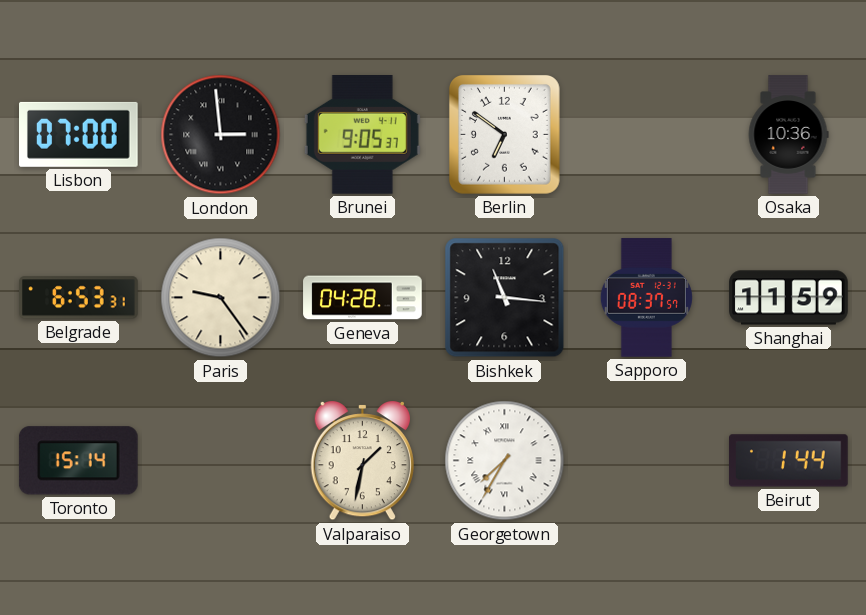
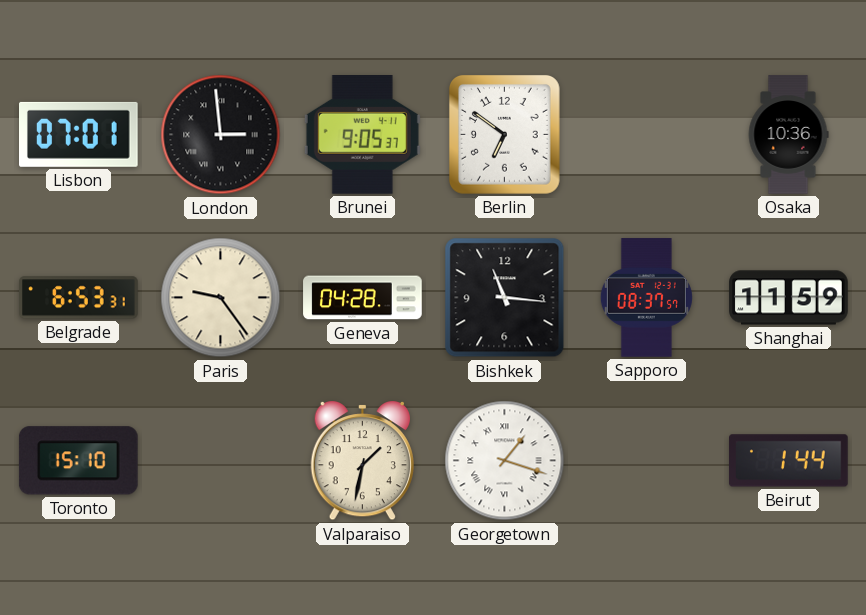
Lisbon: 07:00 -> 07:01 (79, 134)
Toronto: 15:14 -> 15:10 (78, 461)
Georgetown: 7:35 -> 1:18 (505, 461)
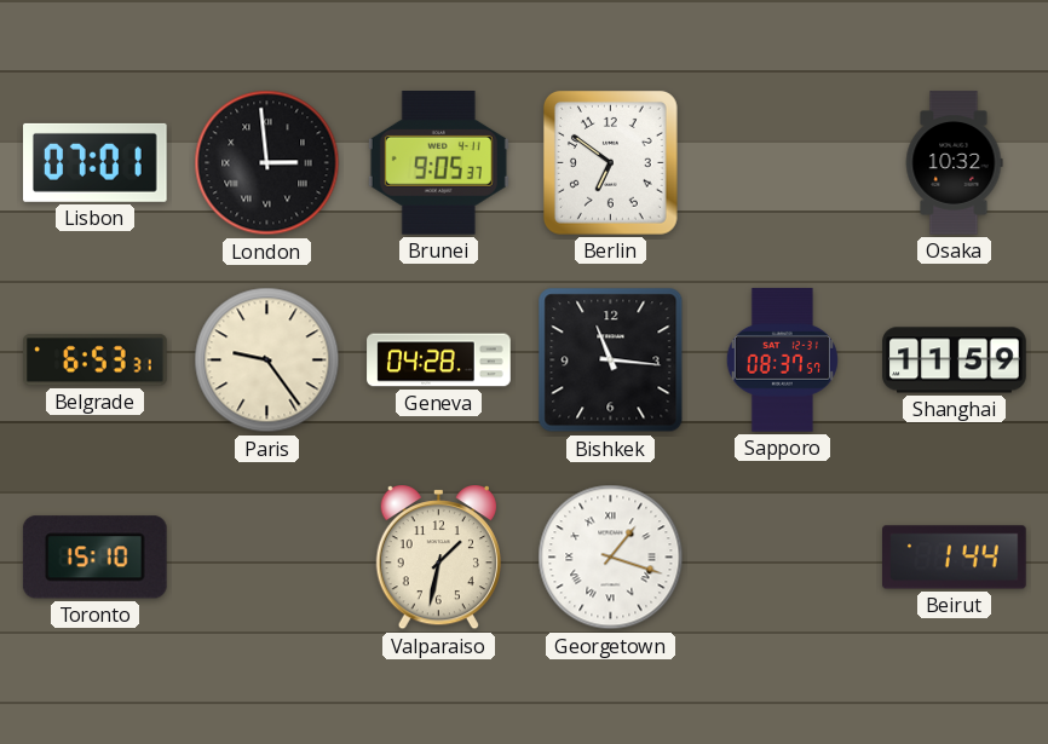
Osaka: 10:36 -> 10:32 (954, 163)
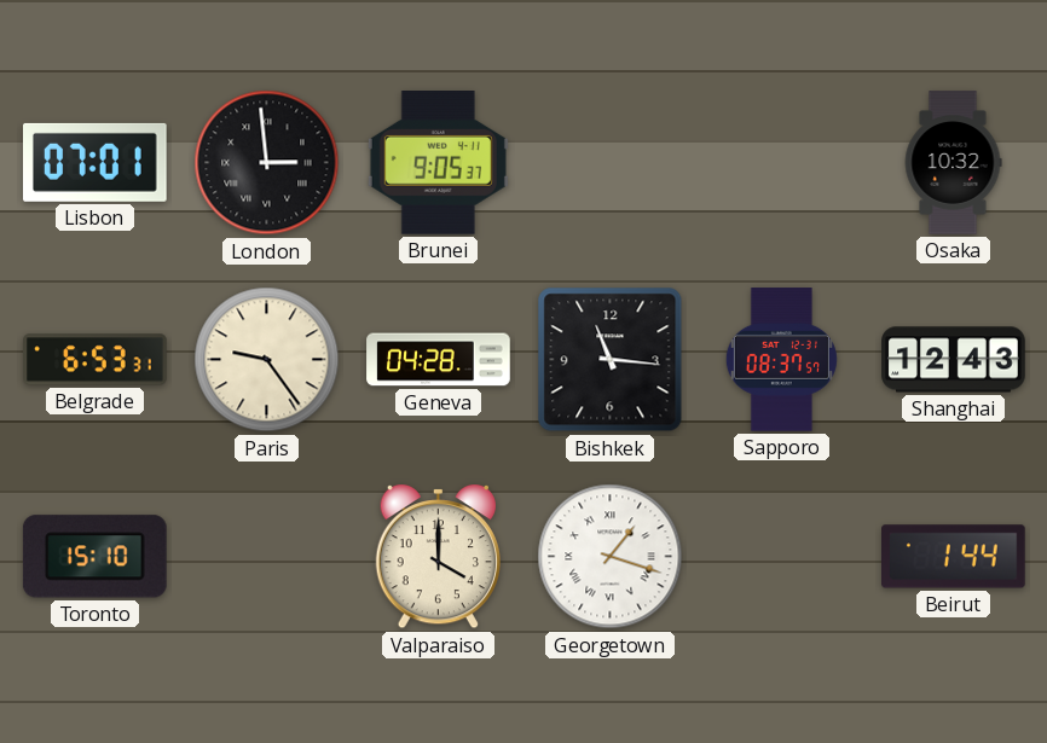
Berlin: 6:51 -> none (610, 162)
Shanghai: 11:59 -> 12:43 (954, 360)
Valparaiso: 1:32 -> 4:00 (438, 558)
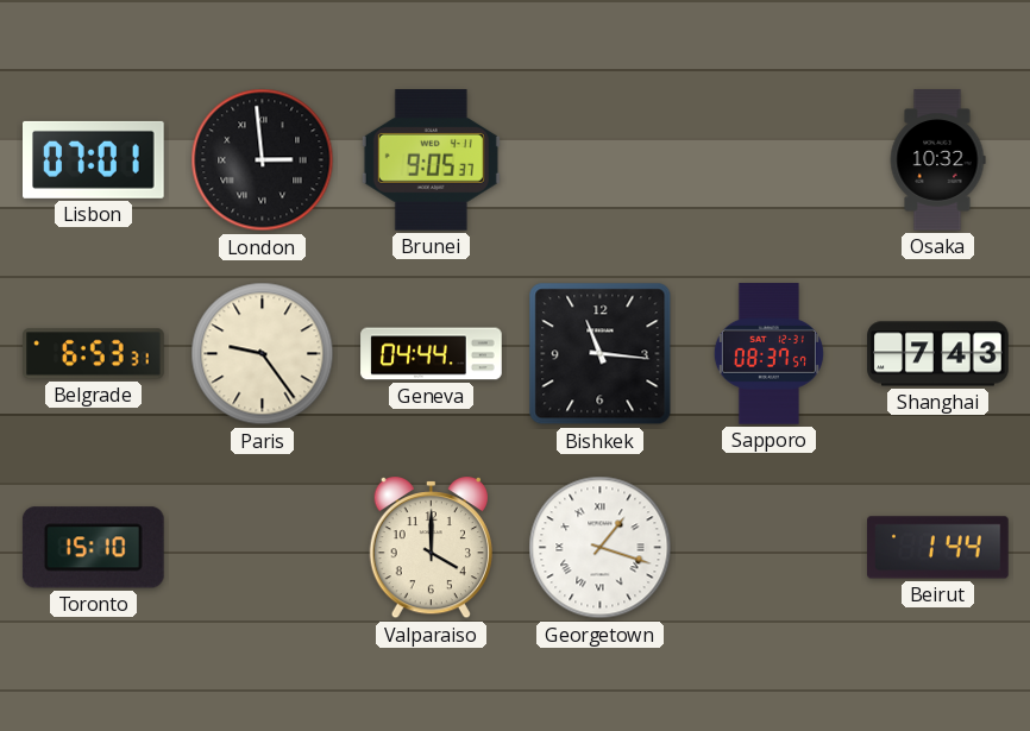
Geneva: 04:28 -> 04:44 (432, 354)
Shanghai: 12:43 -> 7:43 (938, 354)
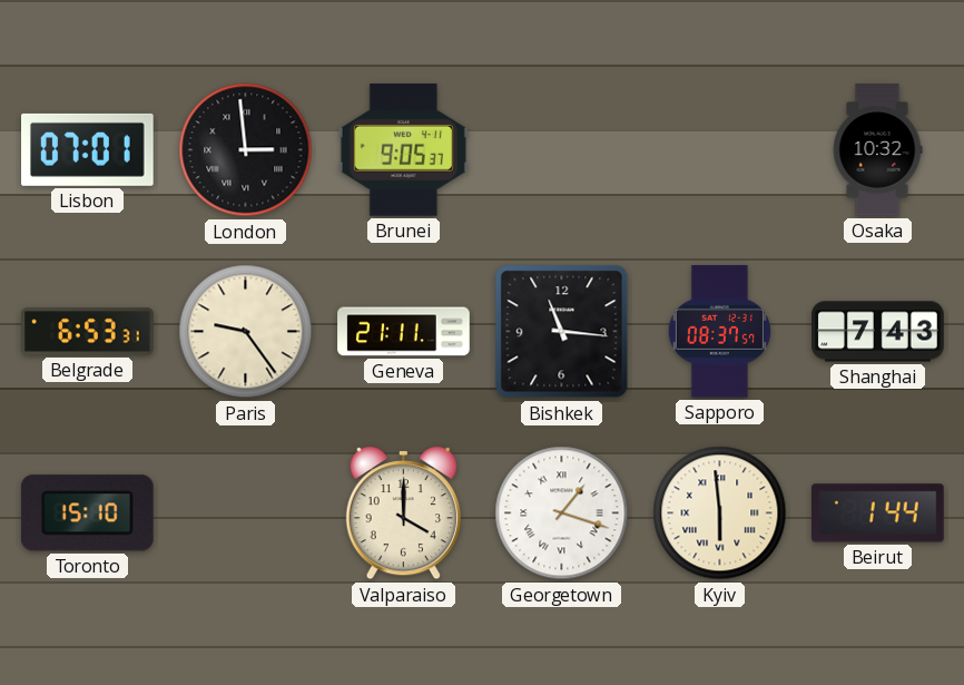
Geneva: 04:44 -> 21:11 (404, 332)
Kyiv: none -> 5:59 (720, 513)
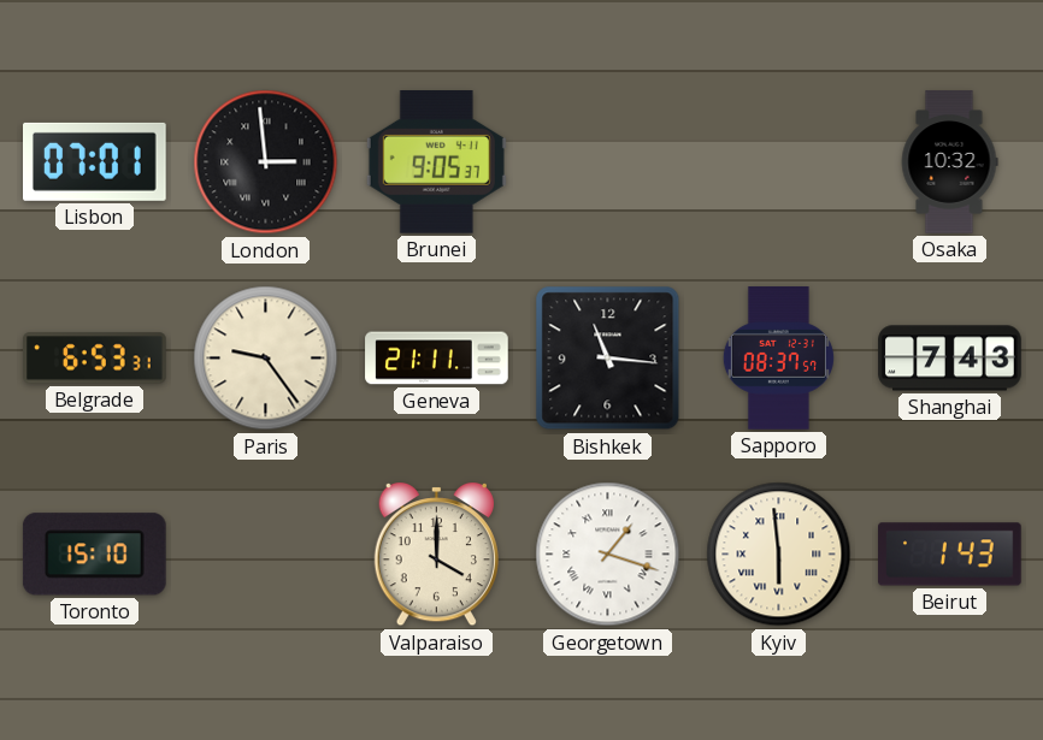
Beirut: 1:44 -> 1:43 (950, 555)
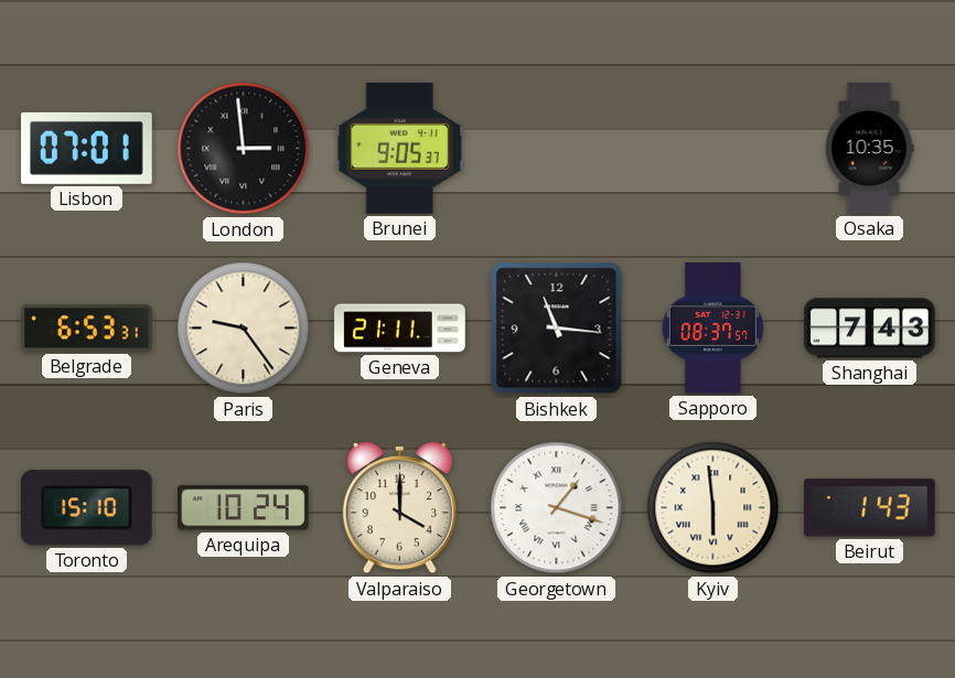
Osaka: 10:32 -> 10:35 (869, 149)
Arequipa: none -> 10:24 (244, 508)
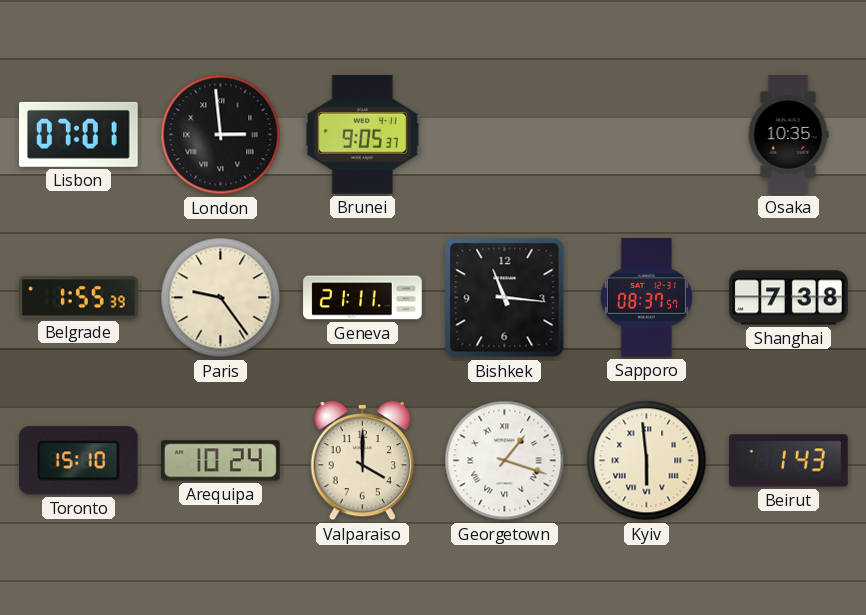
Belgrade: 6:53 -> 1:55 (79, 298)
Shanghai: 7:43 -> 7:38 (789, 298)
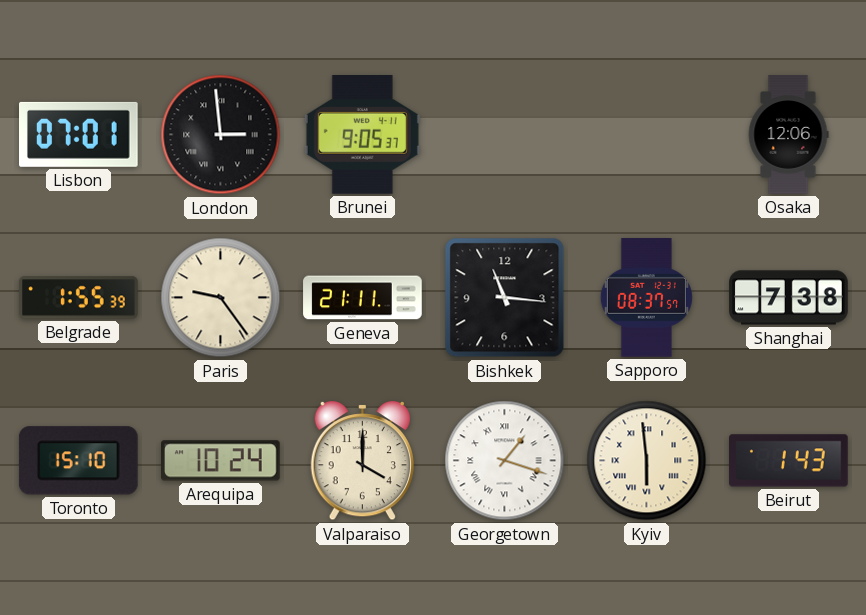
Osaka: 10:35 -> 12:06 (788, 135)
